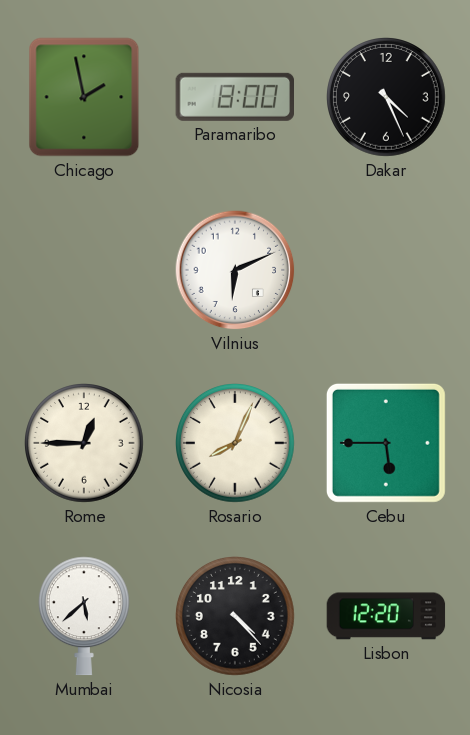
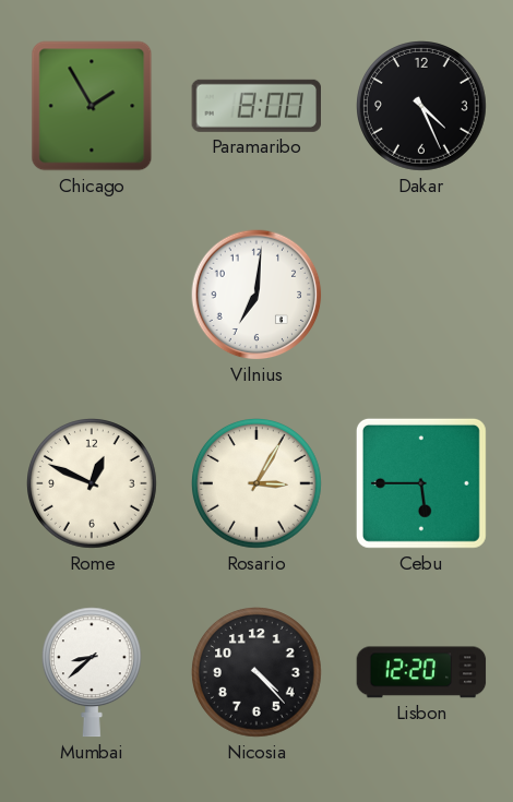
Chicago: 1:58 -> 1:55 (92, 106)
Vilnius: 6:11 -> 7:01 (256, 295)
Rome: 12:45 -> 12:49 (93, 484)
Rosario: 8:04 -> 3:05 (258, 484)
Mumbai: 5:38 -> 8:38 (92, 672)
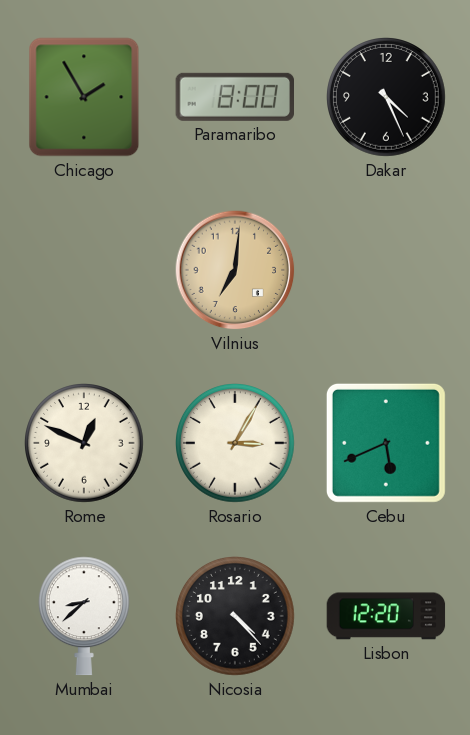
Vilnius dial: white -> champagne (235, 270)
Cebu: 5:45 -> 5:41 (386, 443)
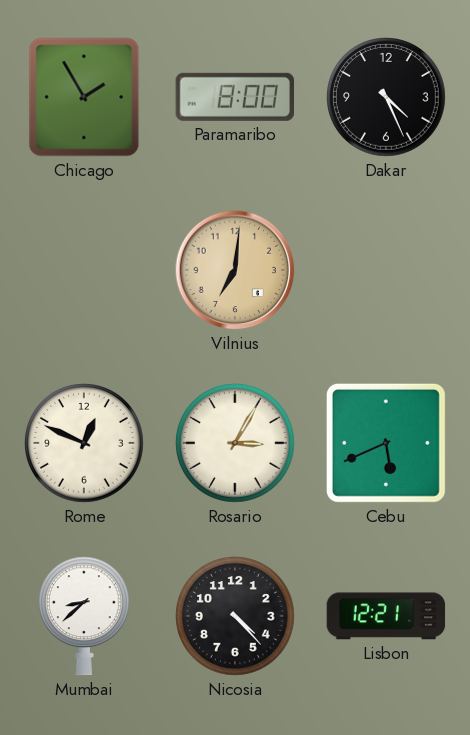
Lisbon: 12:20 -> 12:21 (386, 616)
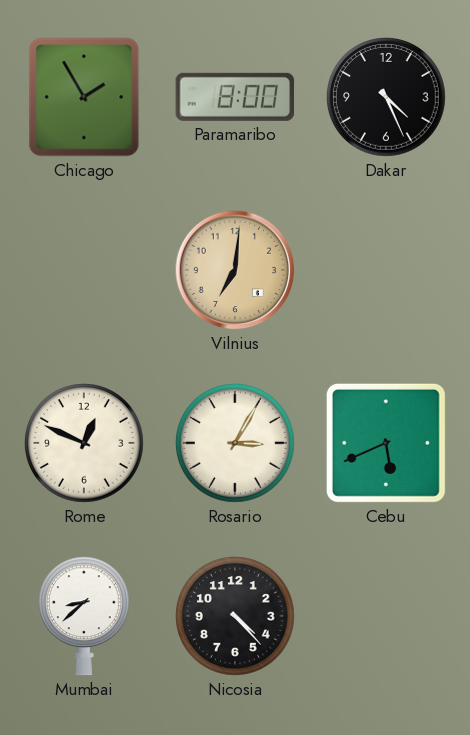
Lisbon: 12:21 -> none (386, 616)
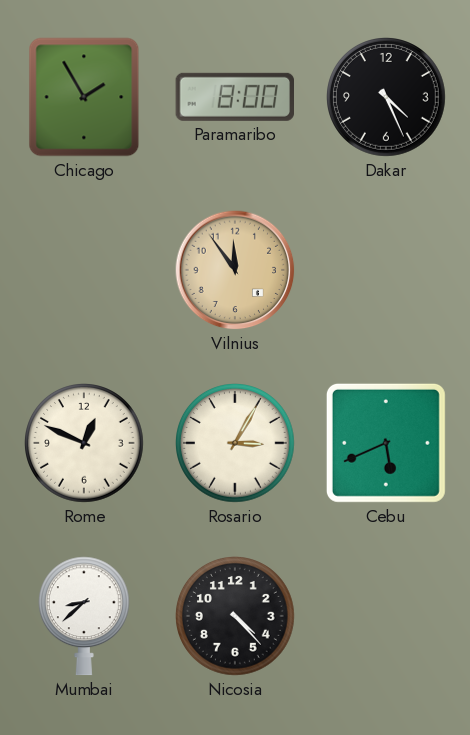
Vilnius: 7:01 -> 11:54 (235, 270)
